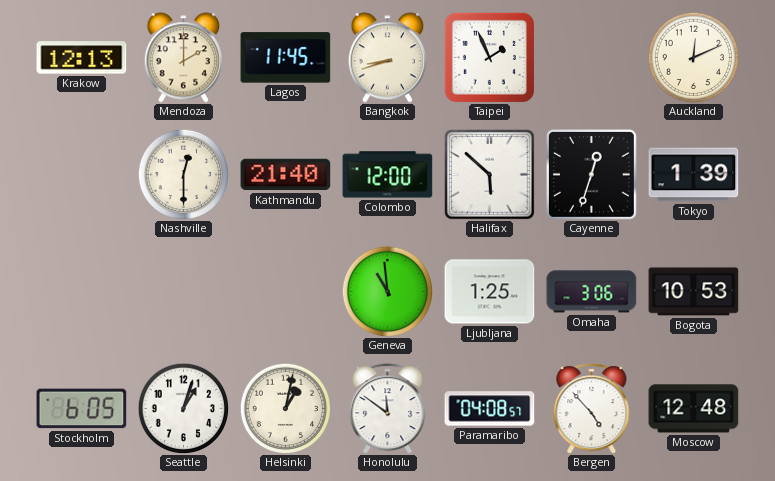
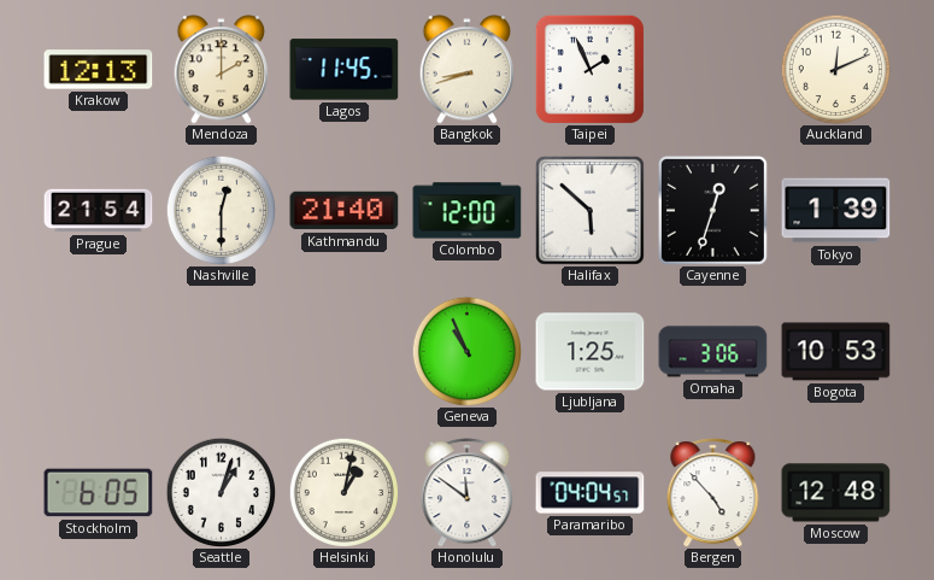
Prague: none -> 21:54 (99, 211)
Geneva: 10:59 -> 10:56 (466, 351)
Paramaribo: 04:08 -> 04:04 (591, 493)
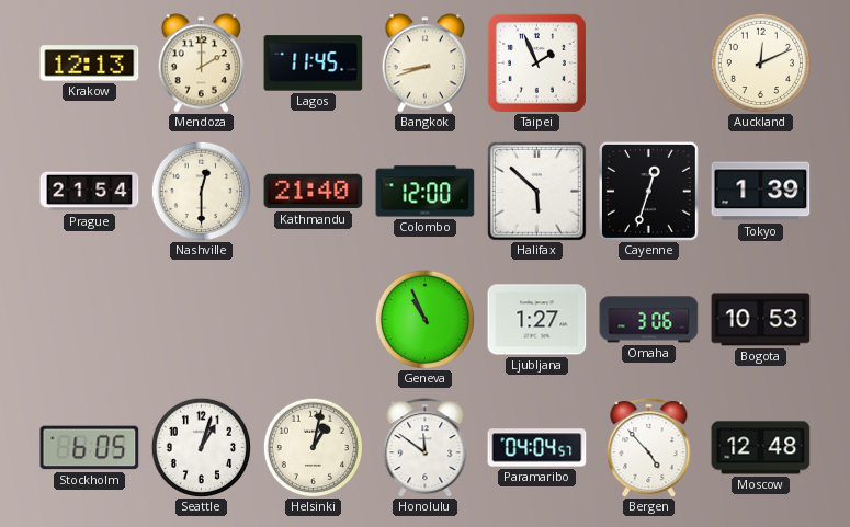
Ljubljana: 1:25 -> 1:27 (537, 320)
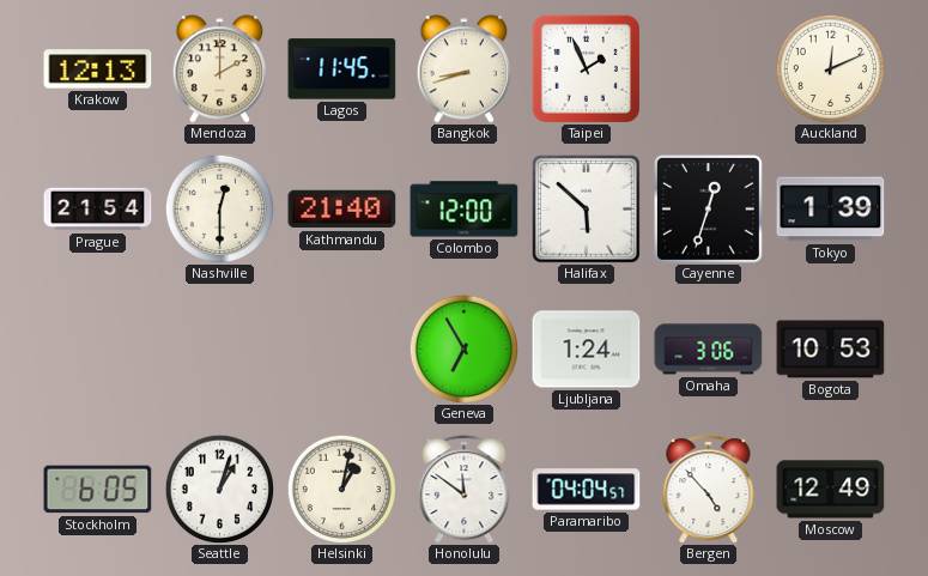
Geneva: 10:56 -> 6:55 (463, 348)
Ljubljana: 1:27 -> 1:24 (587, 350)
Moscow: 12:48 -> 12:49 (831, 490)
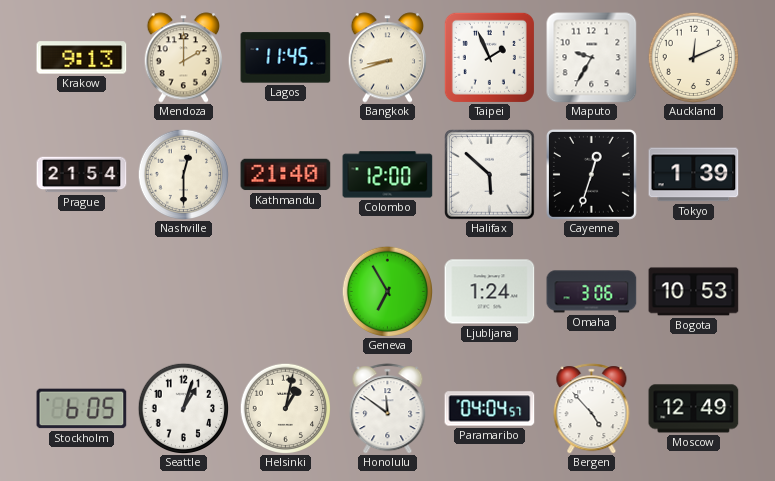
Krakow: 12:13 -> 9:13 (82, 58)
Maputo: none -> 9:35 (592, 58)
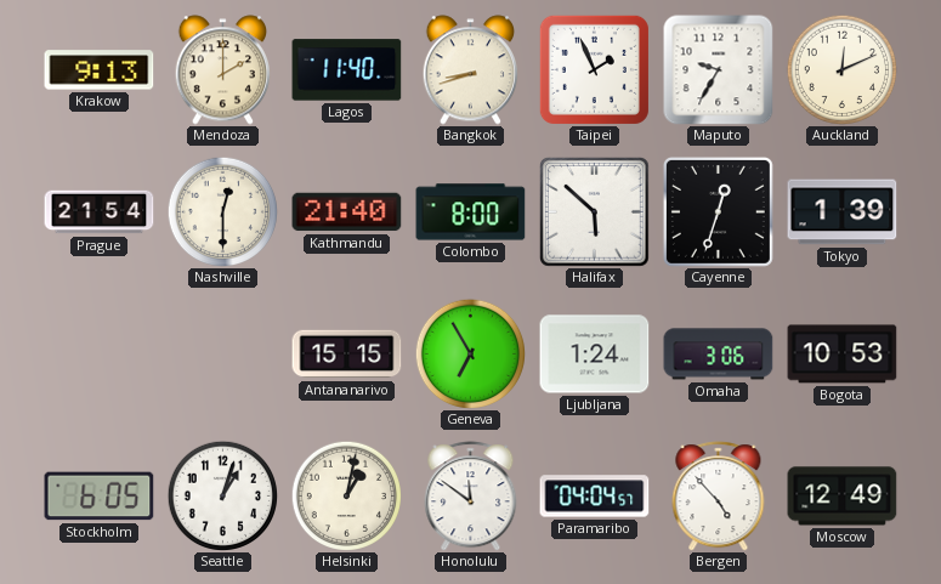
Lagos: 11:45 -> 11:40 (347, 70)
Colombo: 12:00 -> 8:00 (471, 212)
Antananarivo: none -> 15:15 (347, 355)
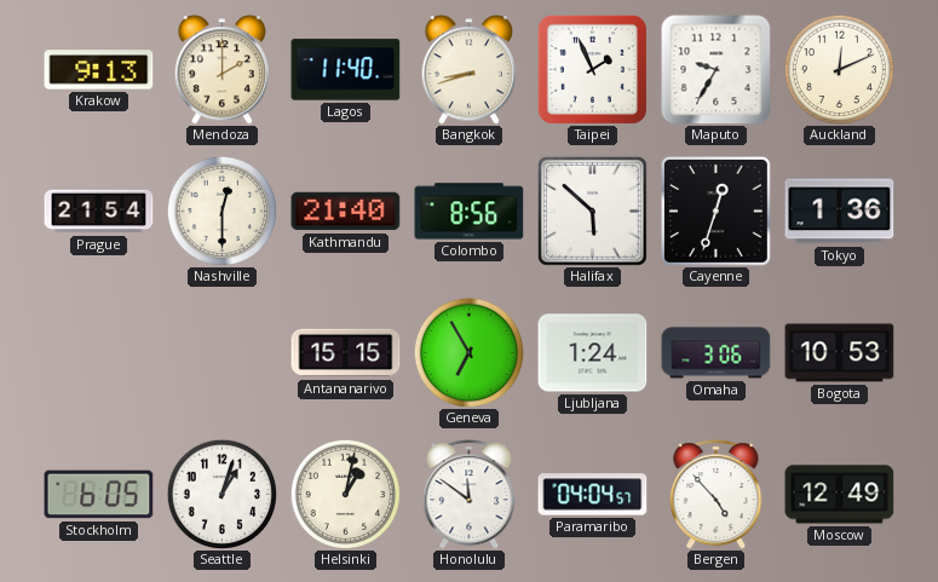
Colombo: 8:00 -> 8:56 (470, 212)
Tokyo: 1:39 -> 1:36 (840, 212)
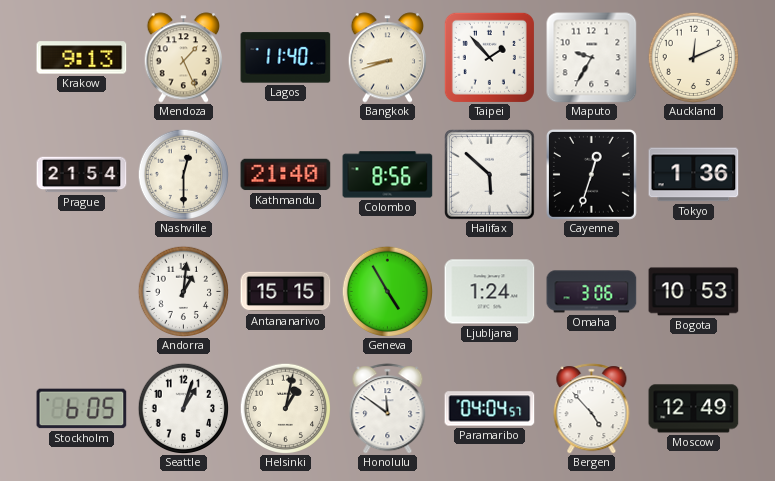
Mendoza: 2:00 -> 1:26 (184, 58)
Taipei: 1:56 -> 1:53 (489, 57)
Andorra: none -> 1:01 (183, 291)
Geneva: 6:55 -> 4:55 (387, 291)
